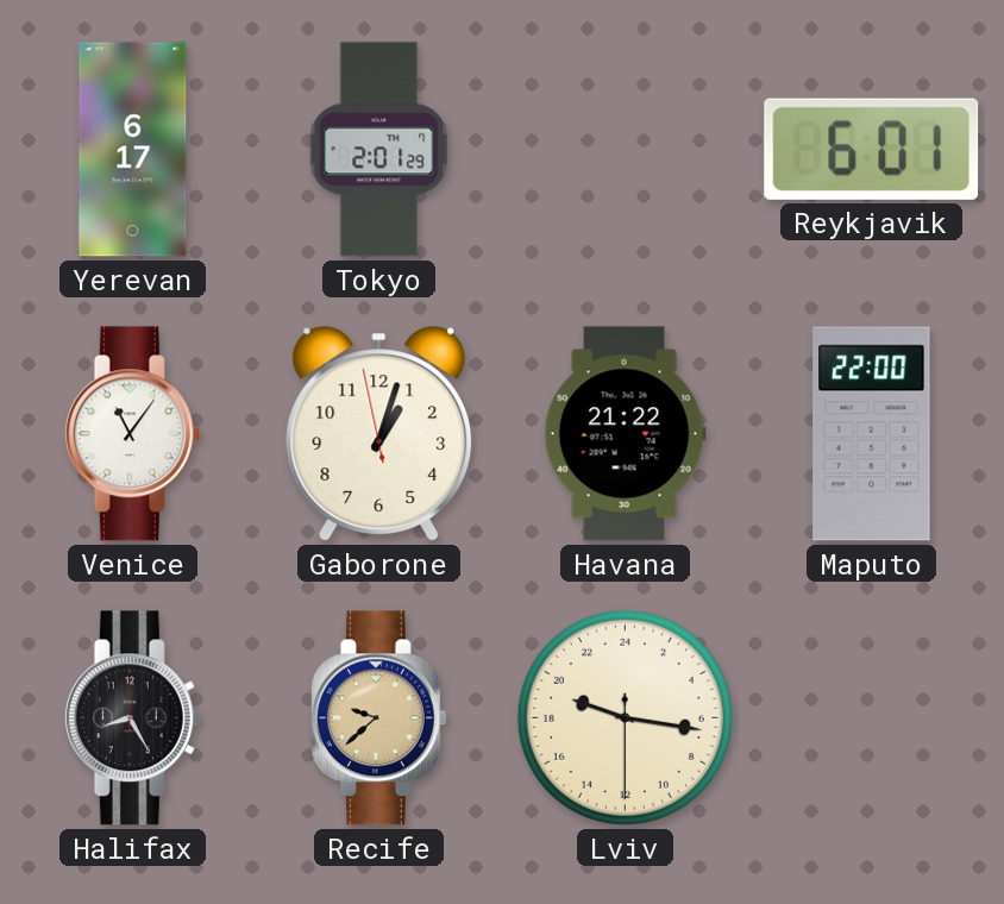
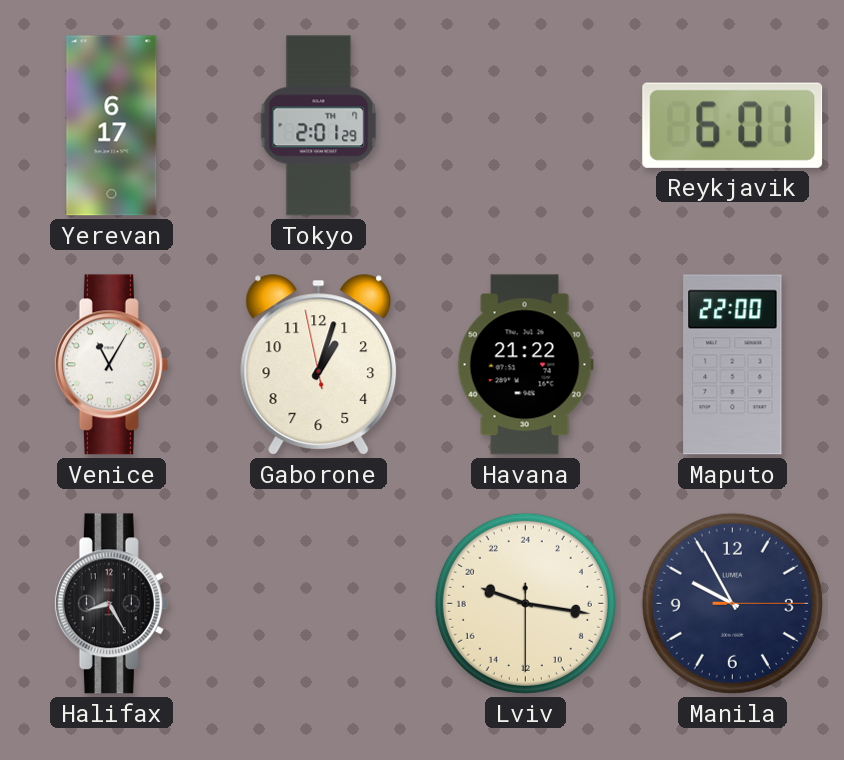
Venice: 11:06 -> 11:05 (111, 365)
Recife: 9:38 -> none (378, 718)
Manila: none -> 9:55 (732, 603)
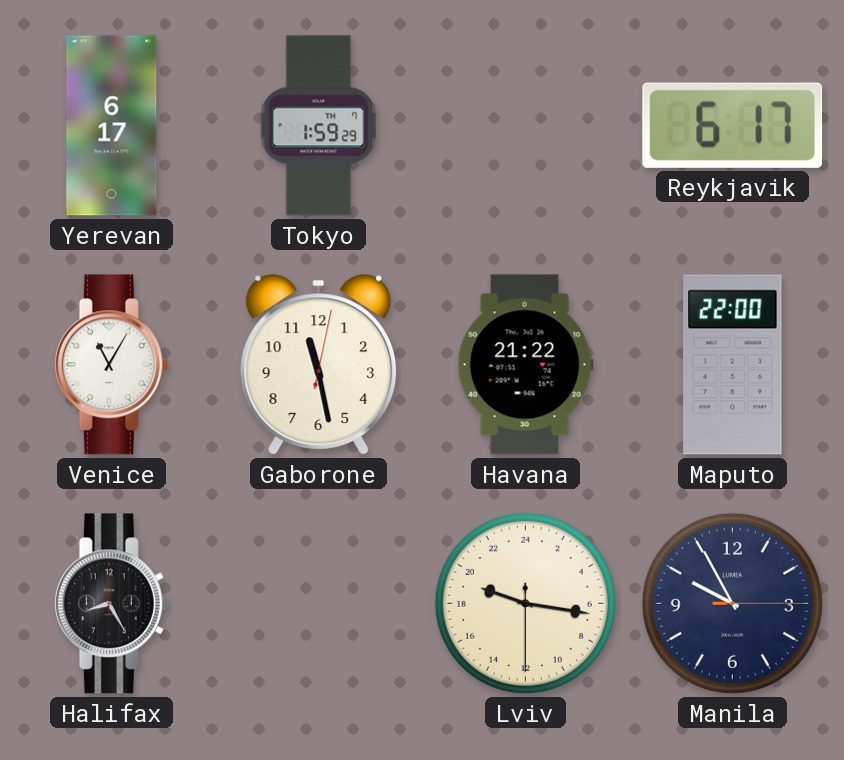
Tokyo: 2:01 -> 1:59 (319, 126)
Reykjavik: 6:01 -> 6:17 (733, 125)
Gaborone: 1:02 -> 11:28 (319, 365)
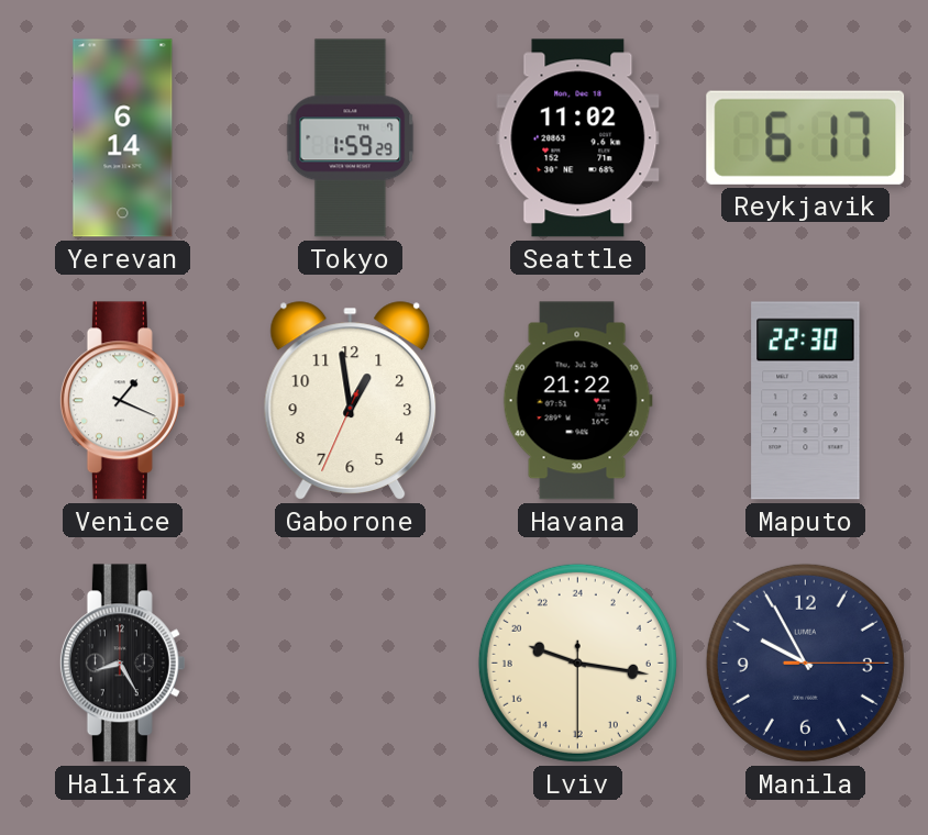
Yerevan: 6:17 -> 6:14 (123, 138)
Seattle: none -> 11:02 (578, 138)
Venice: 11:05 -> 1:19 (122, 401)
Gaborone: 11:28 -> 12:58 (351, 401)
Maputo: 22:00 -> 22:30 (806, 401)
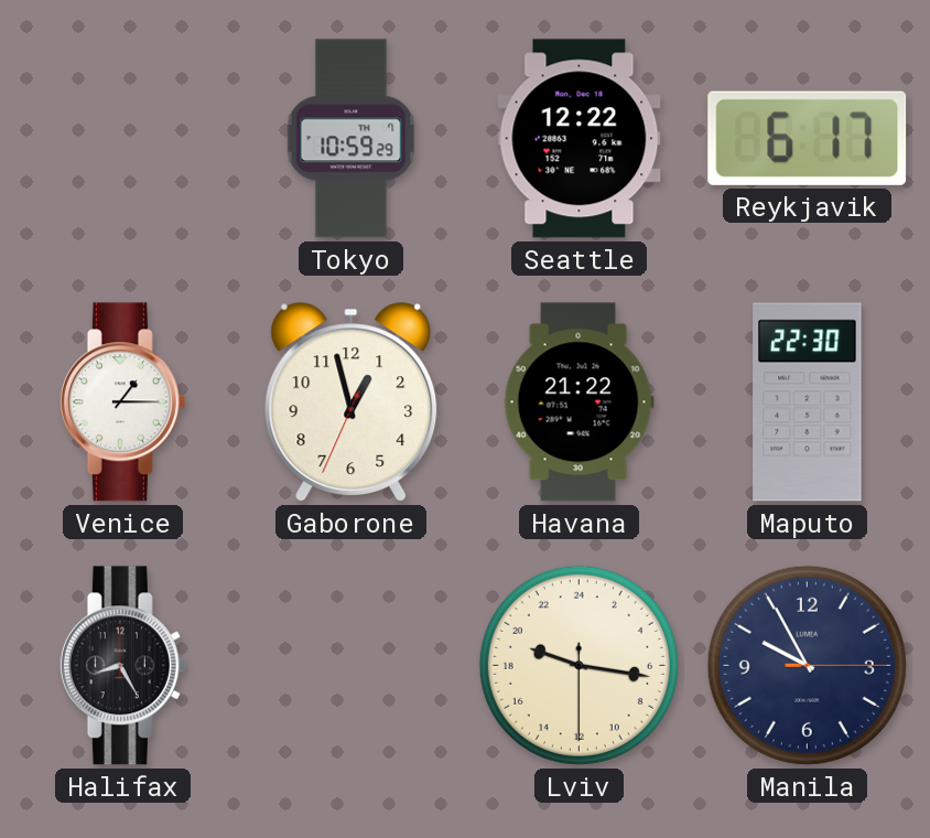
Yerevan: 6:14 -> none (123, 138)
Tokyo: 1:59 -> 10:59 (352, 139)
Seattle: 11:02 -> 12:22 (580, 139)
Venice: 1:19 -> 1:15 (122, 402)
Gaborone: 12:58 -> 12:57 (352, 402)
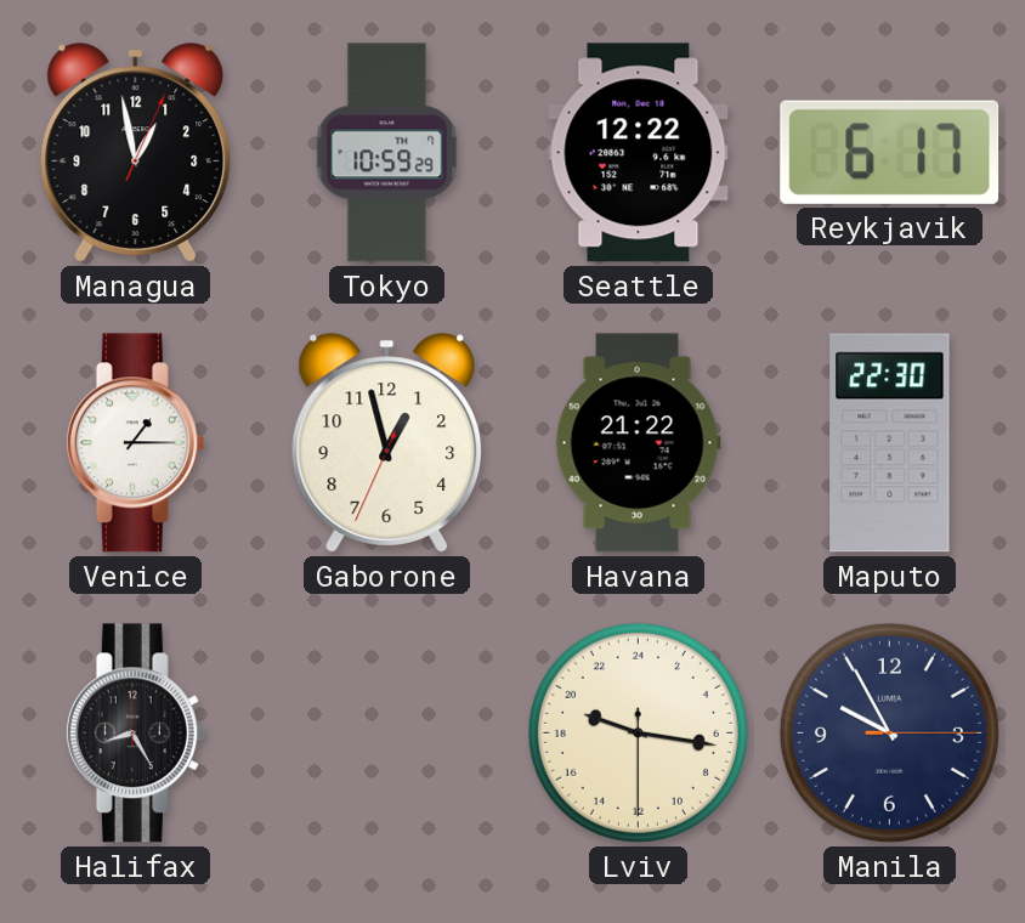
Managua: none -> 12:58 (136, 153)
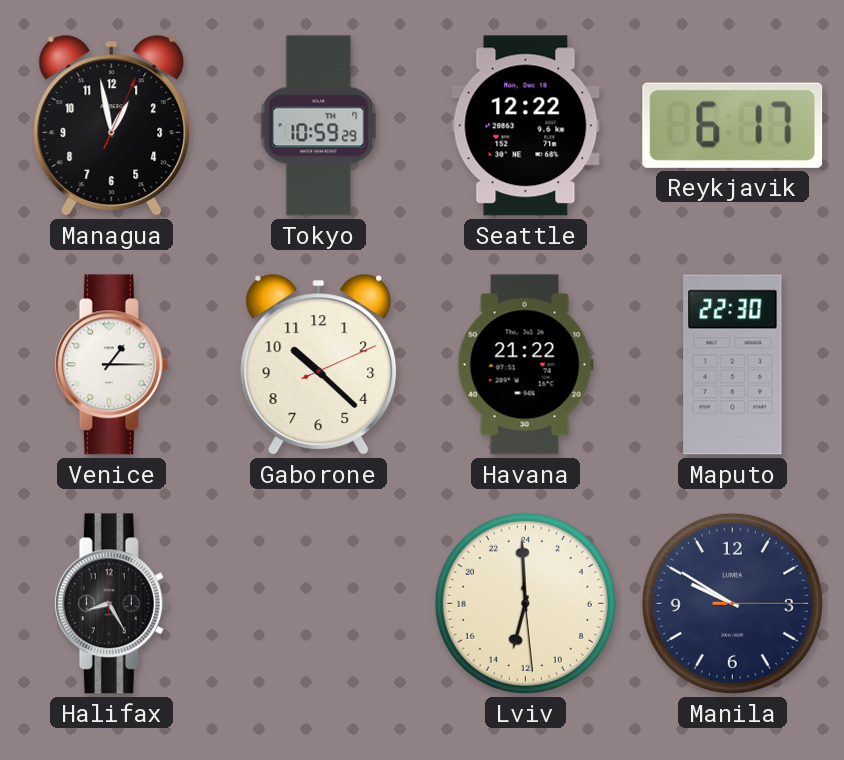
Gaborone: 12:57 -> 10:22 (319, 365)
Lviv: 19:16 -> 12:59 (525, 603)
Manila: 9:55 -> 9:50 (732, 603)
